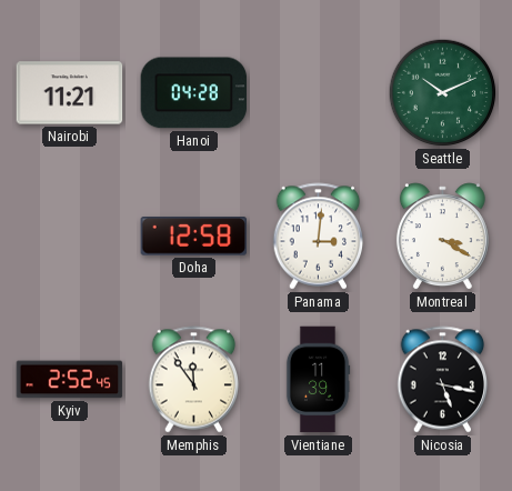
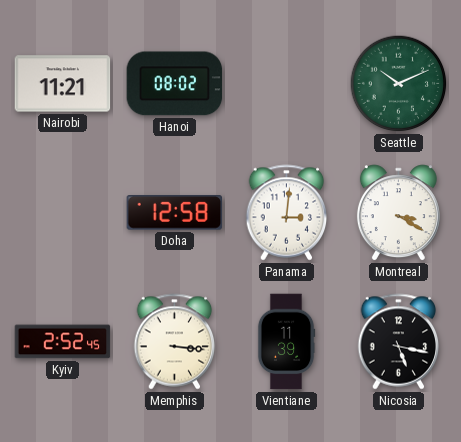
Hanoi: 04:28 -> 08:02 (175, 84)
Memphis: 11:54 -> 3:16 (175, 342)
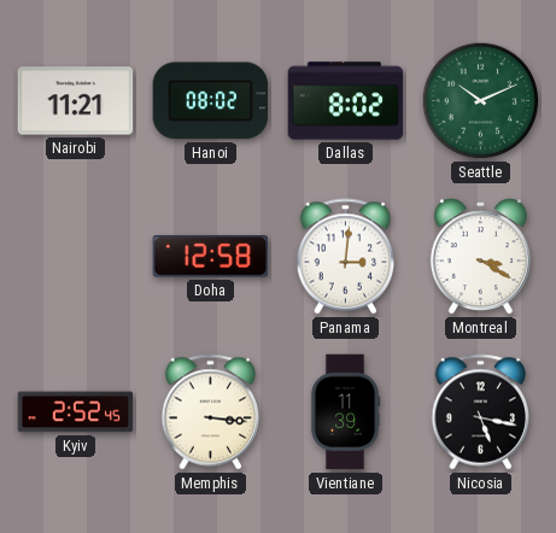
Dallas: none -> 8:02 (346, 101)
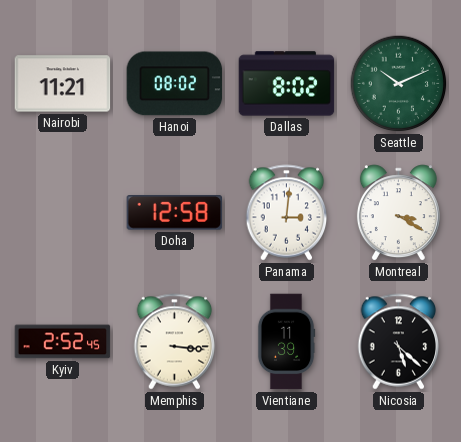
Nicosia: 5:17 -> 5:22 (399, 342)
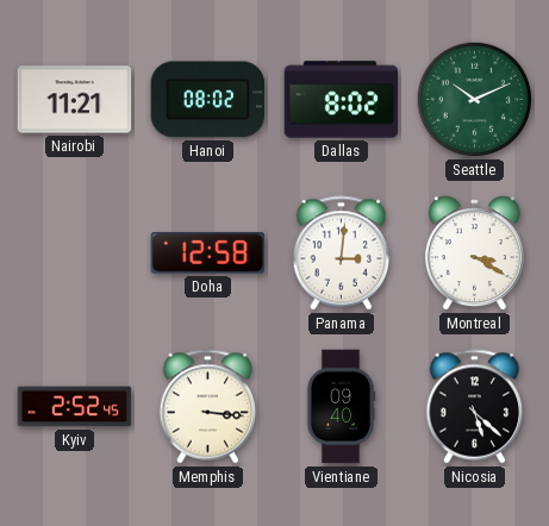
Vientiane: 11:39 -> 09:40 (341, 407)
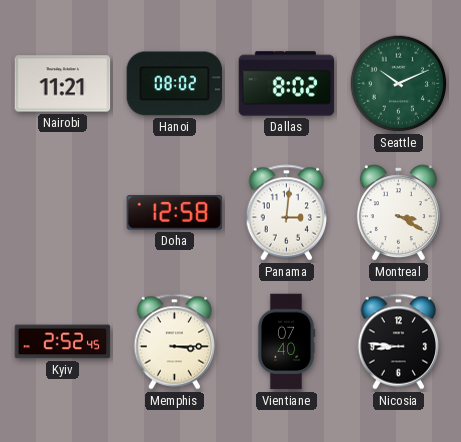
Memphis: 3:16 -> 3:15 (175, 342)
Vientiane: 09:40 -> 07:40 (286, 342)
Nicosia: 5:22 -> 8:46 (399, 342)
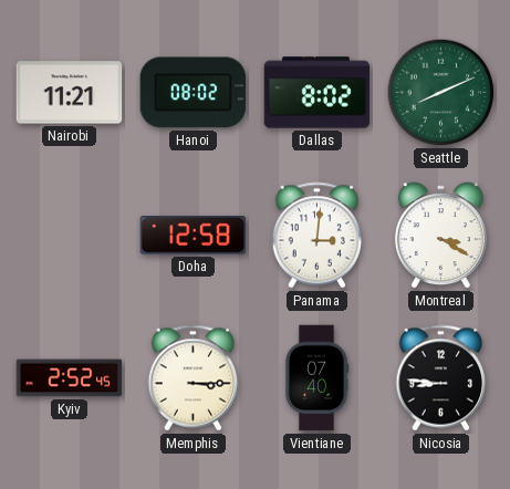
Seattle: 10:11 -> 8:11 (441, 93)
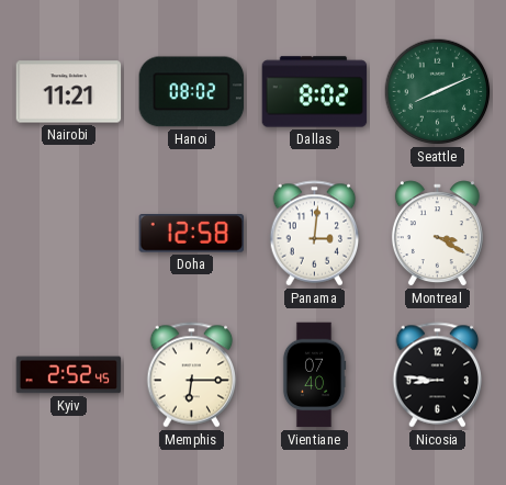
Memphis: 3:15 -> 6:15 (192, 375)
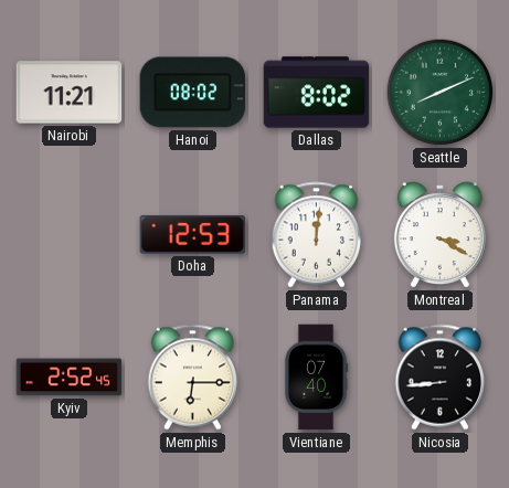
Doha: 12:58 -> 12:53 (193, 235)
Panama: 3:01 -> 12:01 (317, 235)
Nicosia: 8:46 -> 8:44 (441, 378)
